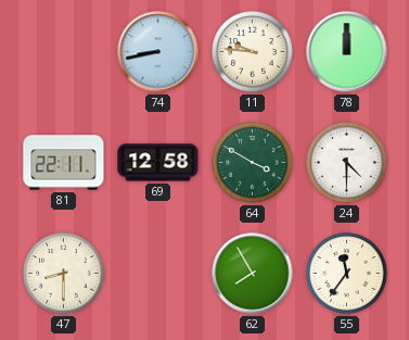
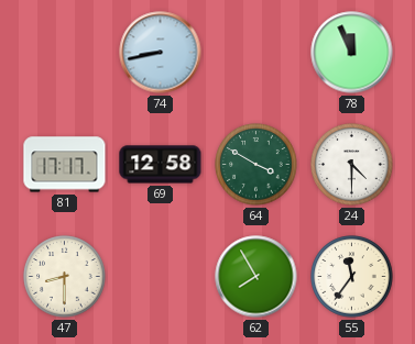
11: 9:46 -> none (253, 52)
78: 12:00 -> 11:56 (352, 53)
81: 22:11 -> 17:17 (65, 165)
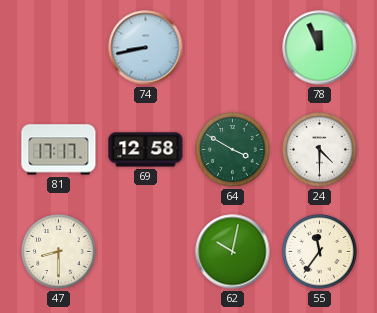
62: 7:55 -> 10:02 (233, 252)
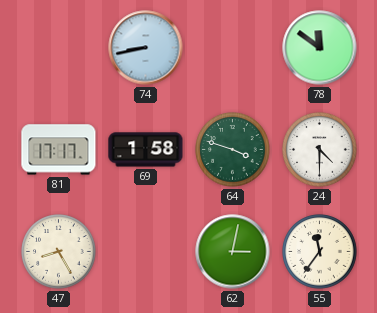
78: 11:56 -> 11:51 (320, 48)
69: 12:58 -> 1:58 (146, 150)
64: 3:50 -> 3:48 (233, 150)
47: 8:30 -> 8:25 (59, 252)
62: 10:02 -> 3:02 (233, 252)
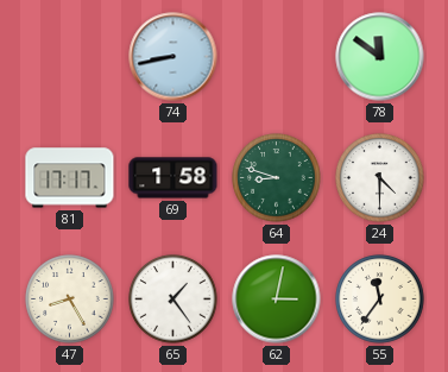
64: 3:48 -> 8:48 (277, 178)
65: none -> 1:24 (173, 300)
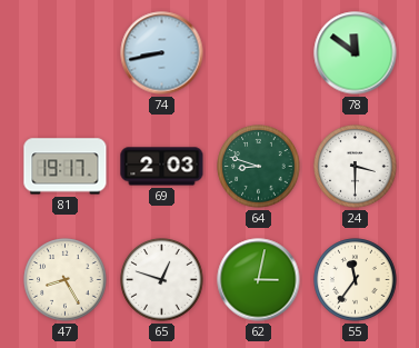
81: 17:17 -> 19:17 (66, 167)
69: 1:58 -> 2:03 (162, 167)
24: 4:30 -> 3:30 (356, 167)
65: 1:24 -> 12:48 (162, 280)
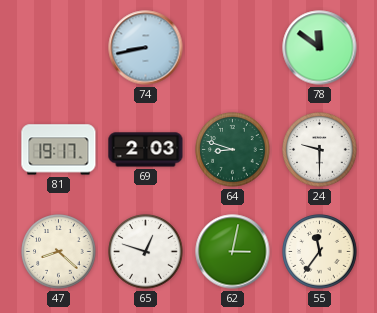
24: 3:30 -> 9:30 (320, 150)
47: 8:25 -> 8:22 (59, 252)
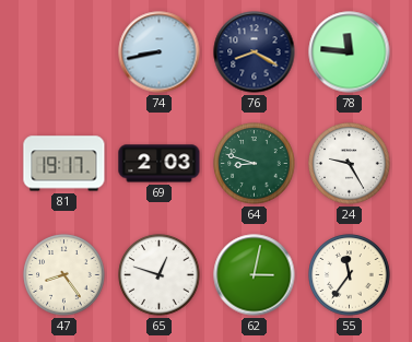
76: none -> 8:20 (255, 52)
78: 11:51 -> 11:46 (350, 52)
24: 9:30 -> 9:25 (350, 164)
47: 8:22 -> 8:24 (64, 275)
